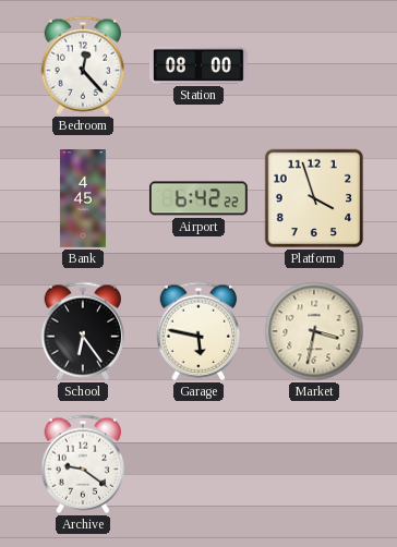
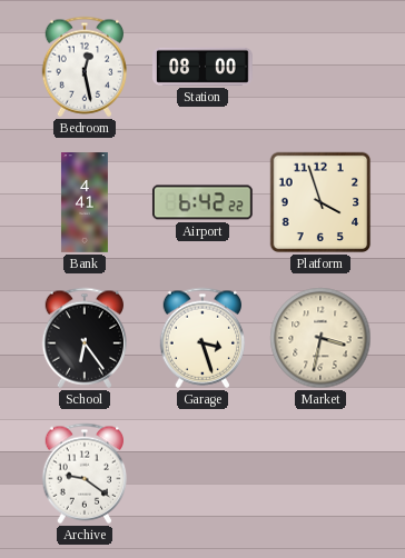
Bedroom: 12:23 -> 12:28 (85, 67)
Bank: 4:45 -> 4:41 (85, 202)
Garage: 5:47 -> 3:27 (202, 338)
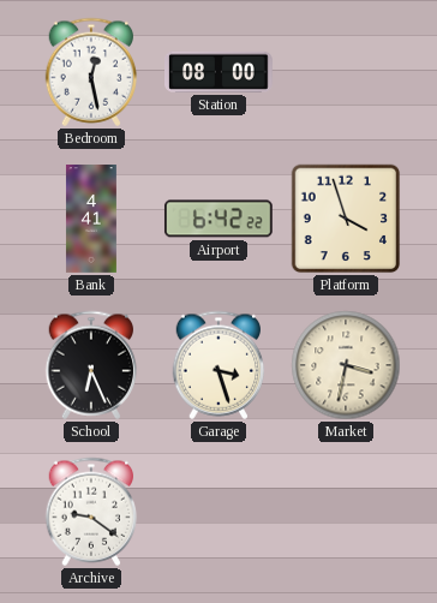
School: 6:24 -> 6:26 (91, 365)
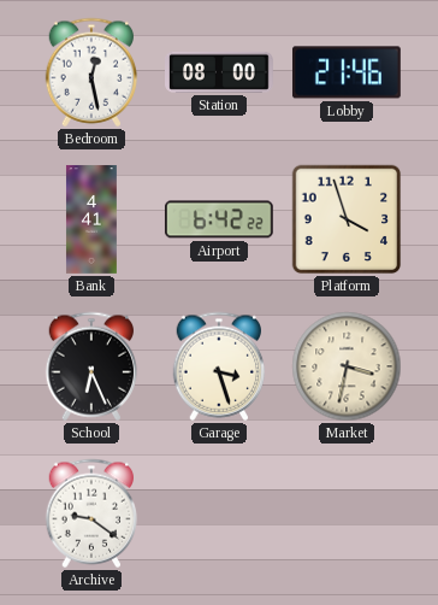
Lobby: none -> 21:46 (348, 72)
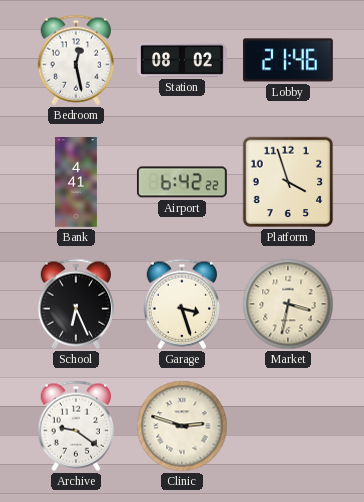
Station: 08:00 -> 08:02 (183, 60)
Clinic: none -> 2:48 (182, 426)
